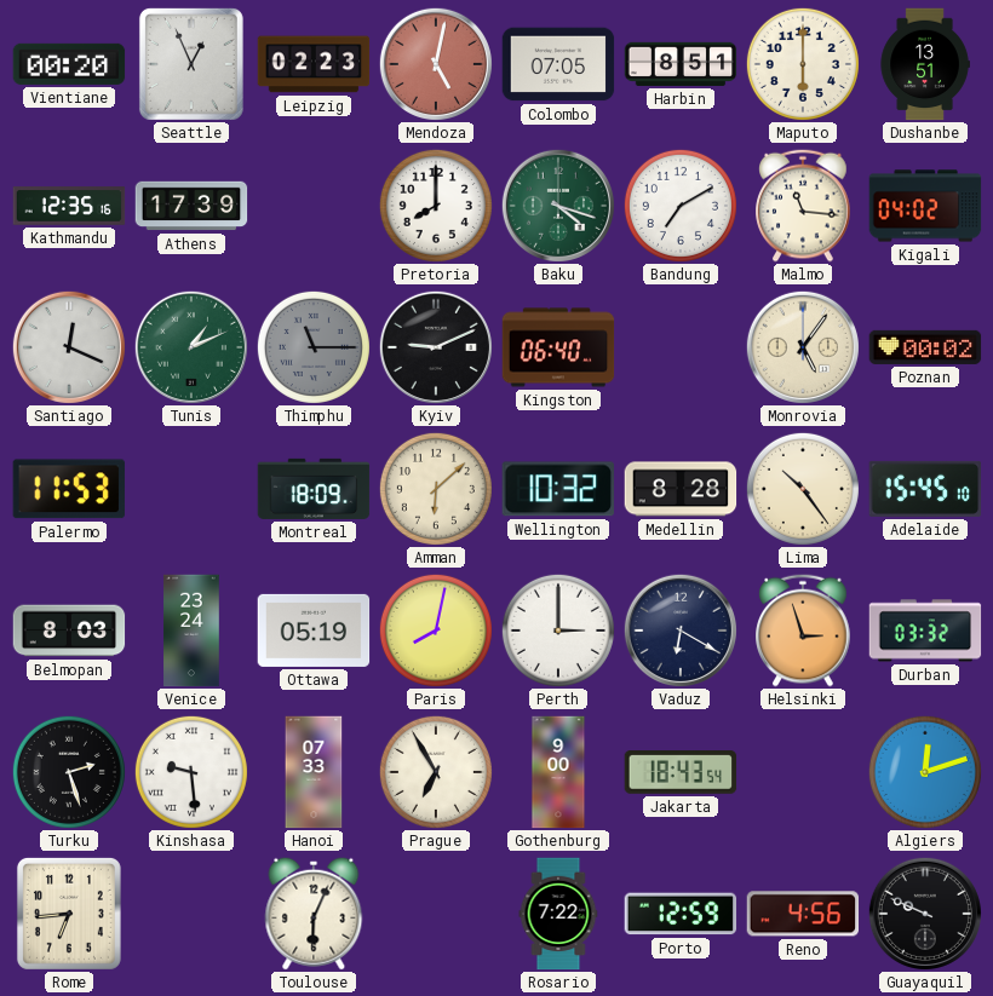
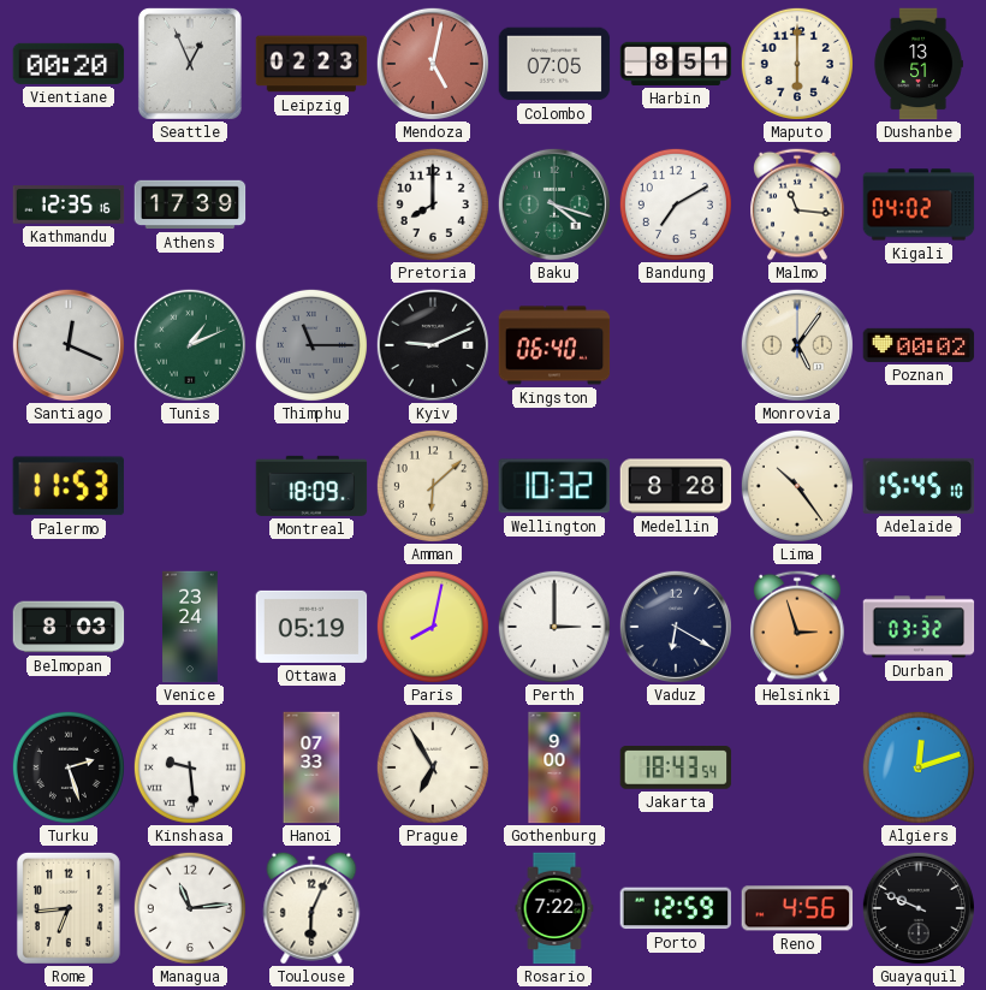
Managua: none -> 11:14 (190, 908)
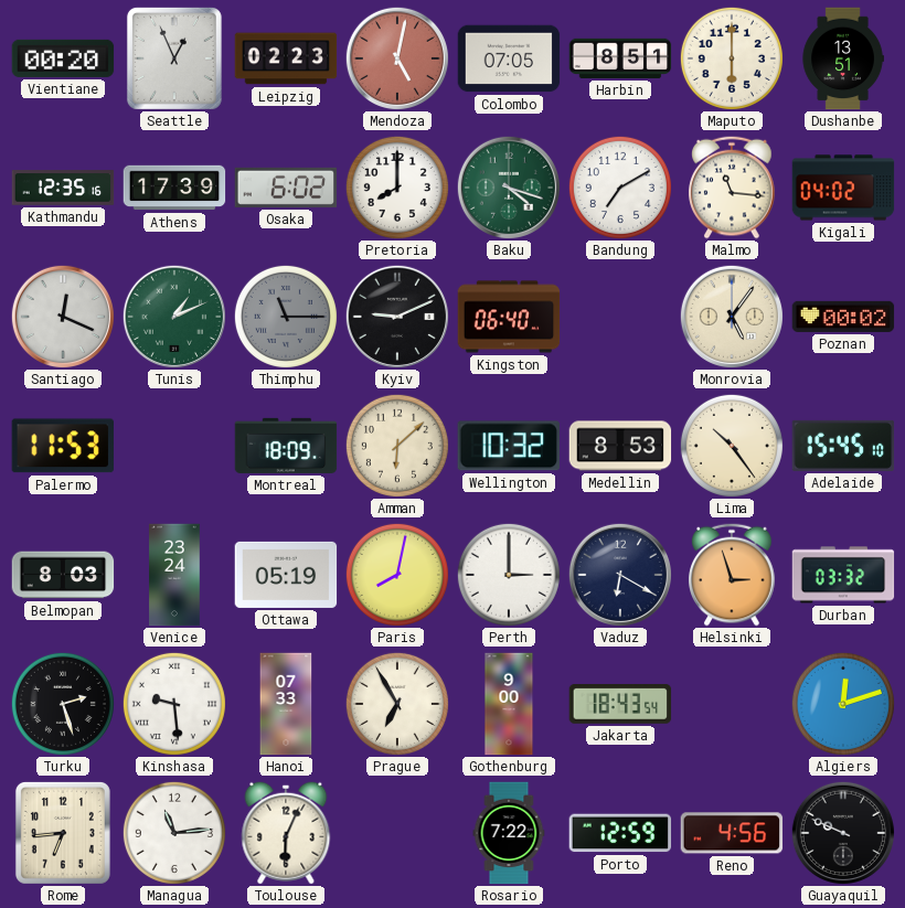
Osaka: none -> 6:02 (286, 188)
Medellin: 8:28 -> 8:53 (620, 446)
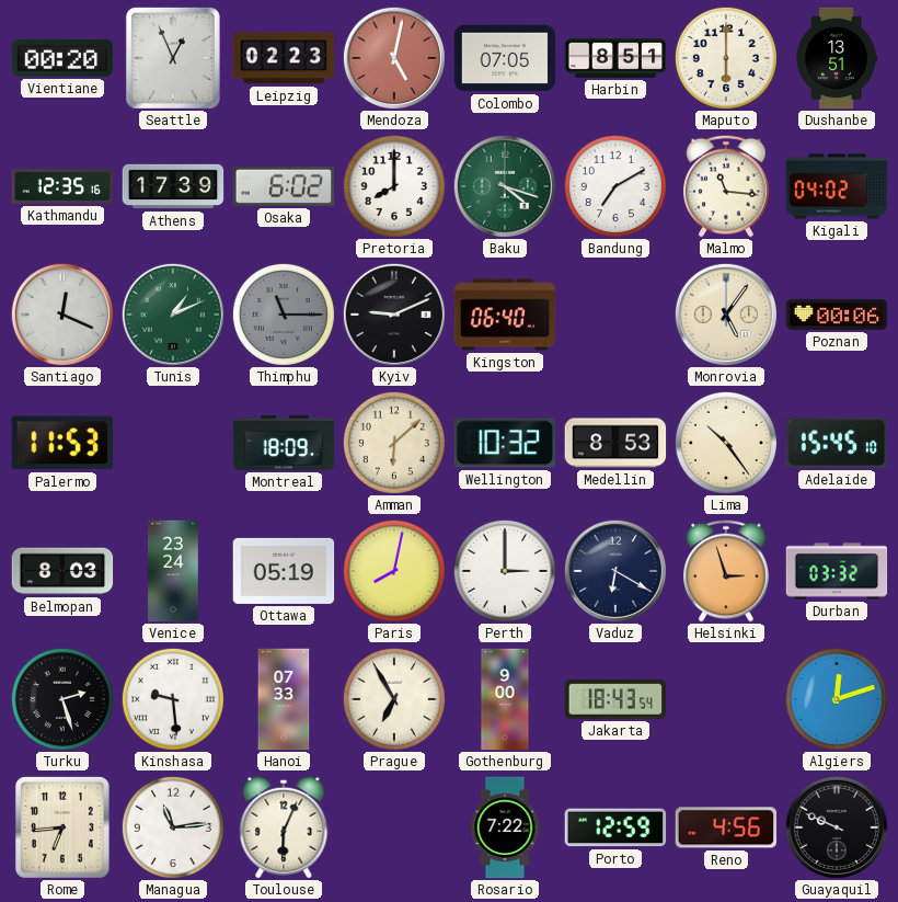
Poznan: 00:02 -> 00:06 (837, 315)
